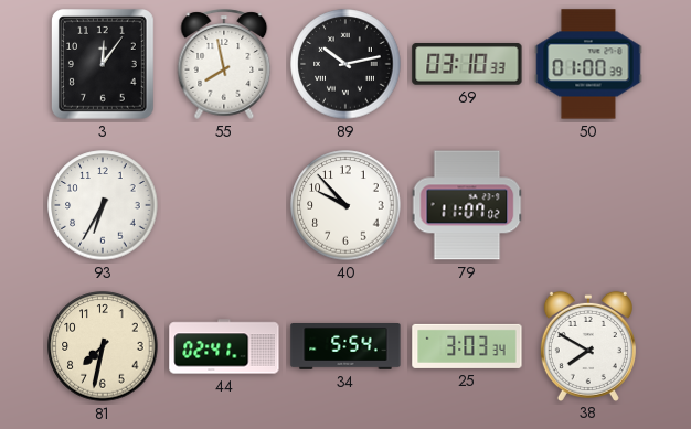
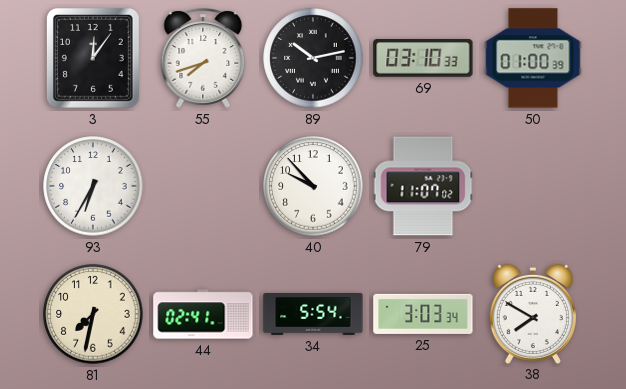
55: 7:58 -> 7:42 (203, 58)
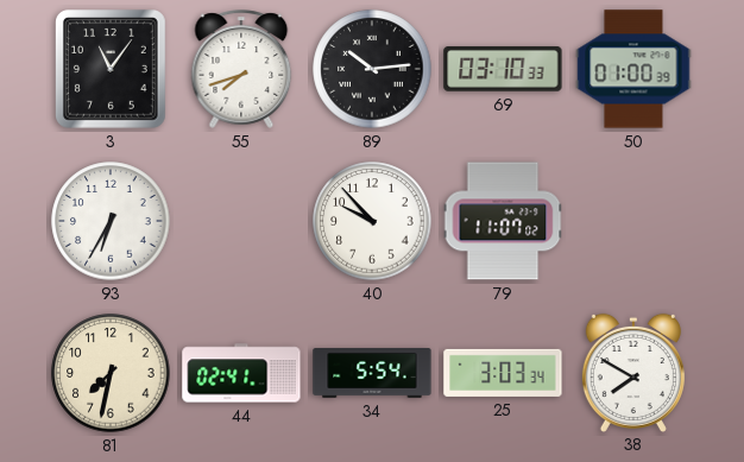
3: 12:06 -> 11:06 (112, 70)
89: 10:13 -> 10:14 (372, 69)
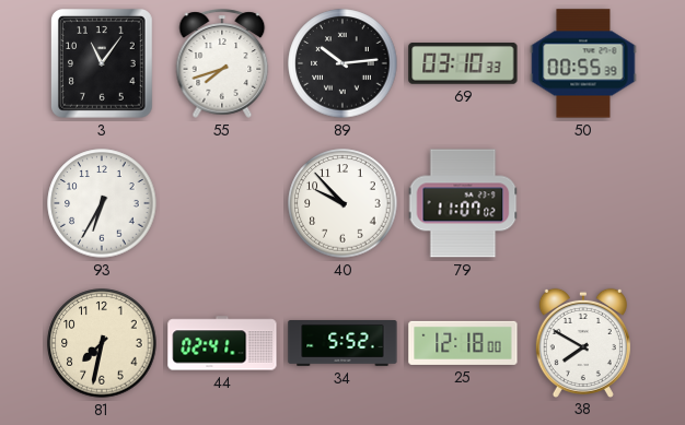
50: 01:00 -> 00:55 (583, 63)
34: 5:54 -> 5:52 (342, 344)
25: 3:03 -> 12:18 (463, 343)
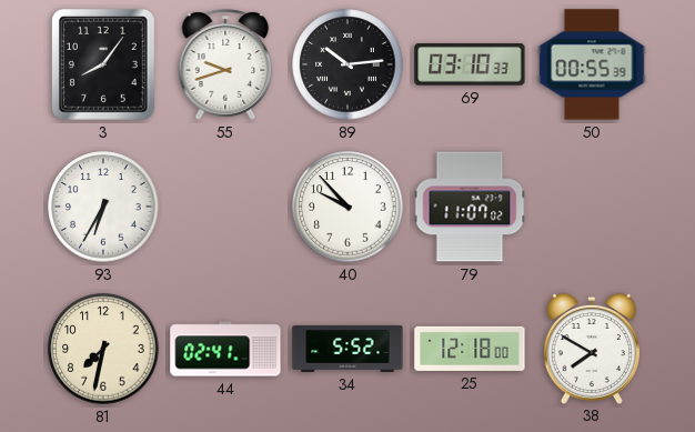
3: 11:06 -> 8:06 (104, 66)
55: 7:42 -> 9:42 (225, 64)
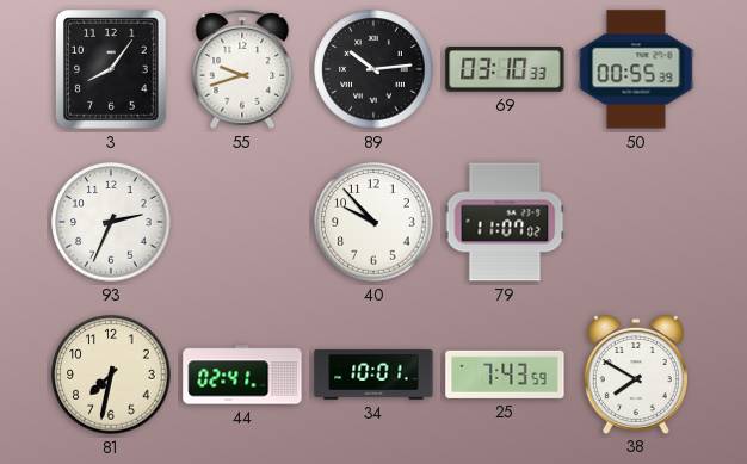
93: 6:35 -> 2:34 (111, 222)
34: 5:52 -> 10:01 (373, 376)
25: 12:18 -> 7:43 (505, 375)
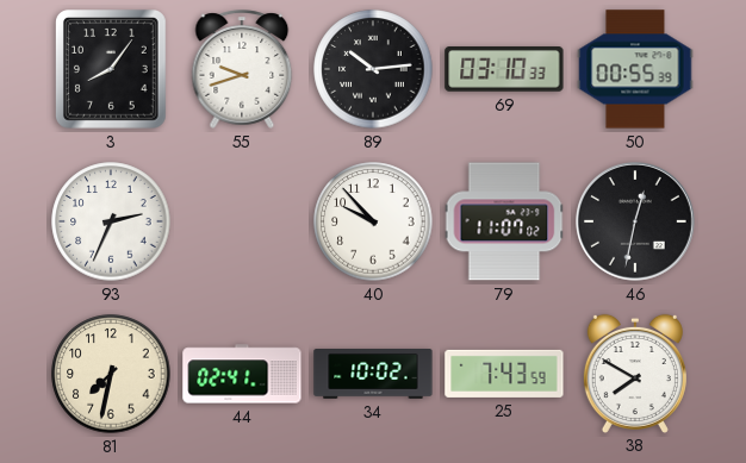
46: none -> 12:32 (636, 223)
34: 10:01 -> 10:02 (373, 375)
